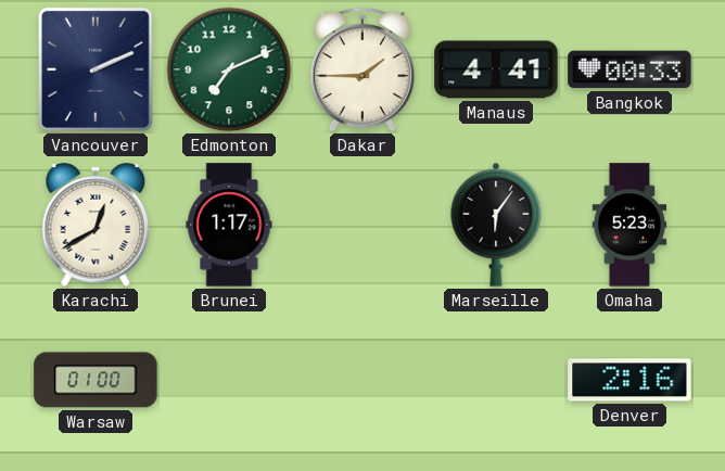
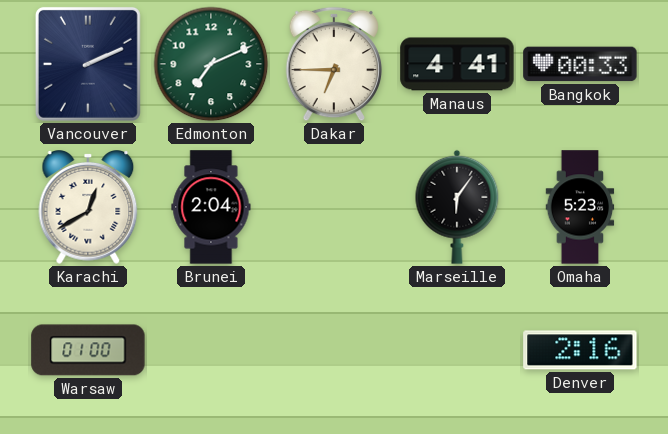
Dakar: 1:45 -> 6:45 (334, 64)
Brunei: 1:17 -> 2:04 (211, 207)
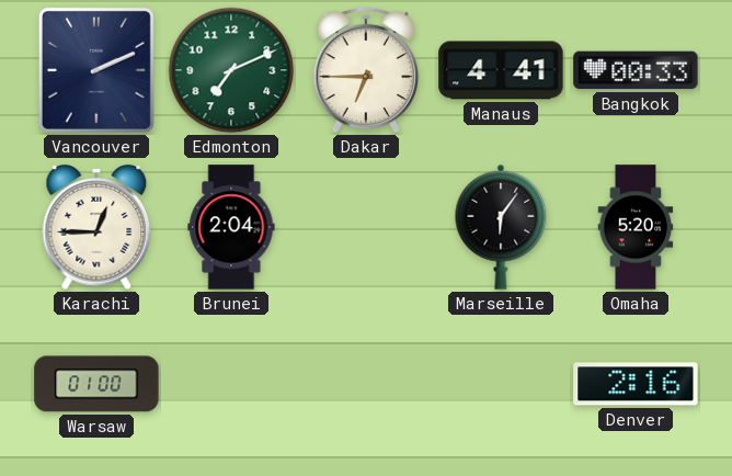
Karachi: 12:40 -> 12:45 (96, 227)
Omaha: 5:23 -> 5:20 (636, 227)
